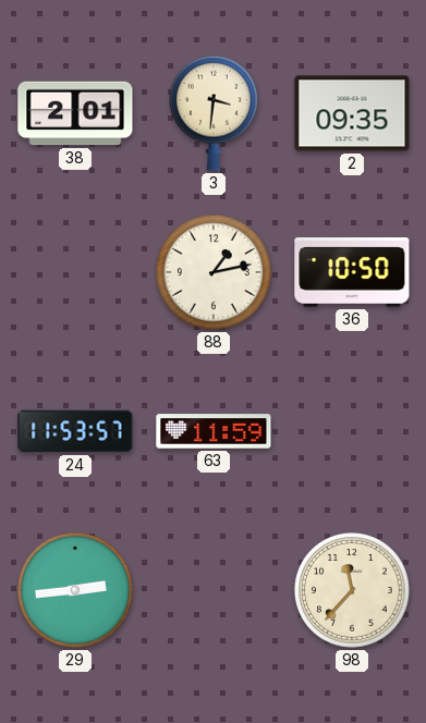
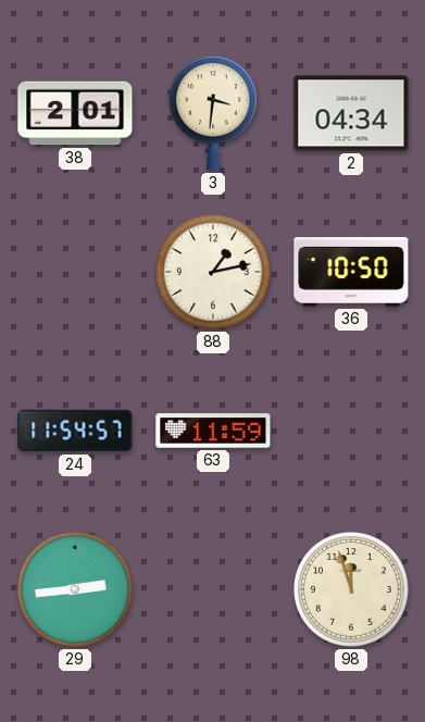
2: 09:35 -> 04:34 (351, 113)
24: 11:53 -> 11:54 (75, 431)
98: 11:37 -> 11:57 (351, 589)
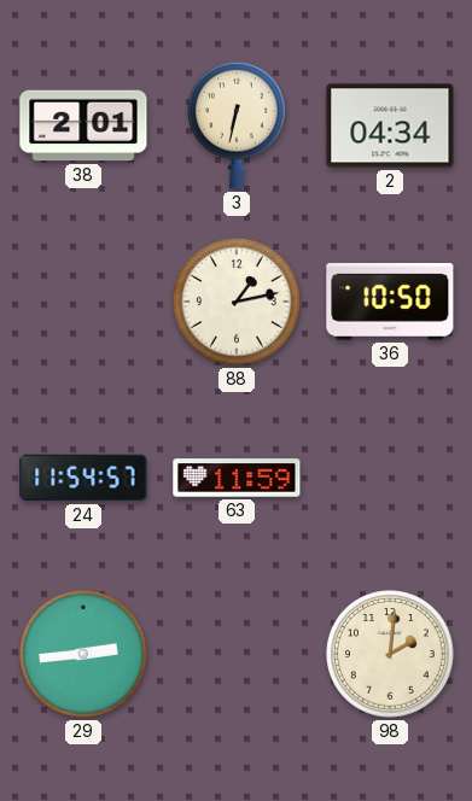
3: 3:31 -> 6:32 (238, 125)
98: 11:57 -> 2:01 (390, 654)
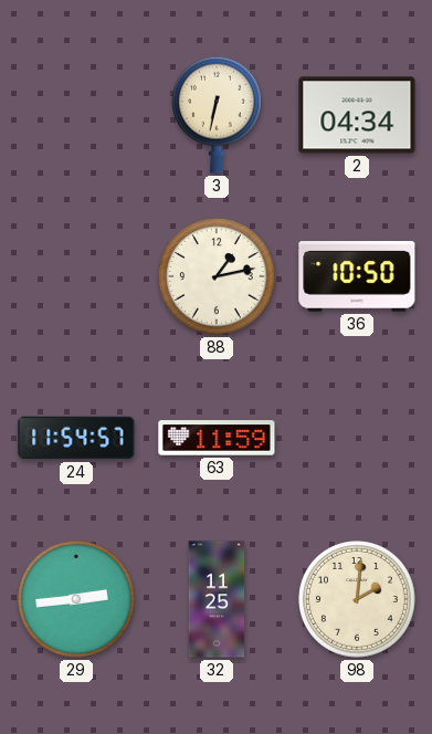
38: 2:01 -> none (83, 125)
32: none -> 11:25 (217, 599)
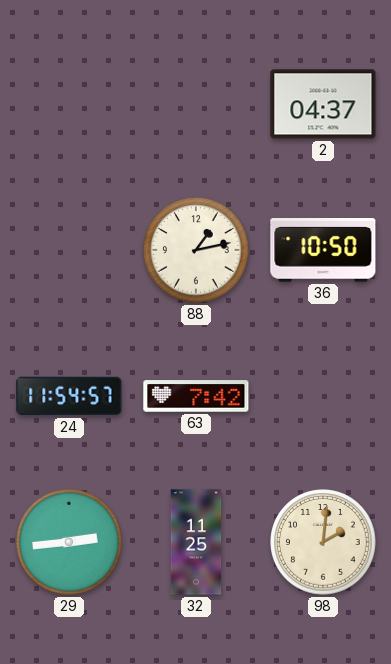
3: 6:32 -> none (218, 115)
2: 04:34 -> 04:37 (323, 104)
63: 11:59 -> 7:42 (196, 396)
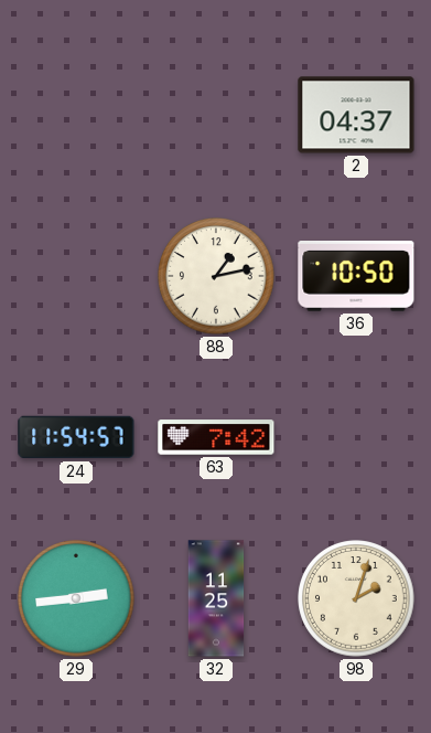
98: 2:01 -> 2:03 (356, 598)
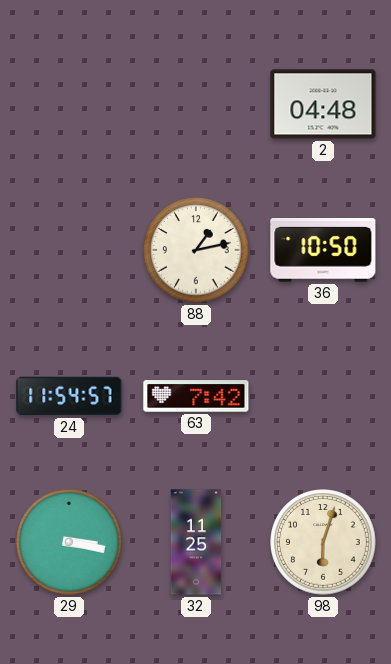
2: 04:37 -> 04:48 (323, 104)
29: 2:44 -> 3:17 (69, 542)
98: 2:03 -> 6:03 (323, 542)
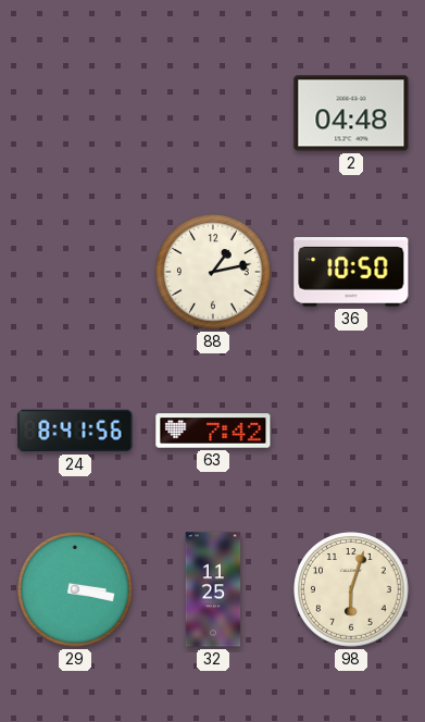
24: 11:54 -> 8:41 (75, 431)
